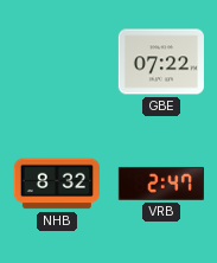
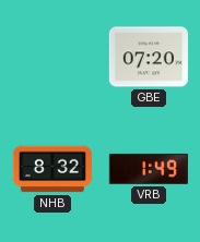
GBE: 07:22 -> 07:20 (149, 57)
VRB: 2:47 -> 1:49 (149, 169)
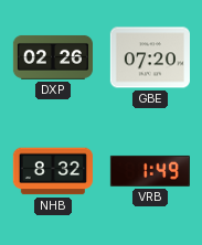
DXP: none -> 02:26 (52, 57)
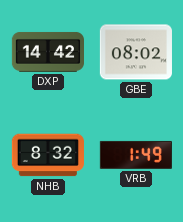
DXP: 02:26 -> 14:42 (47, 52)
GBE: 07:20 -> 08:02 (136, 52)
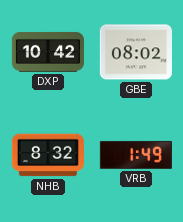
DXP: 14:42 -> 10:42 (47, 52)
